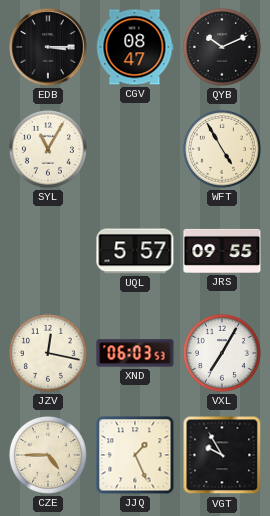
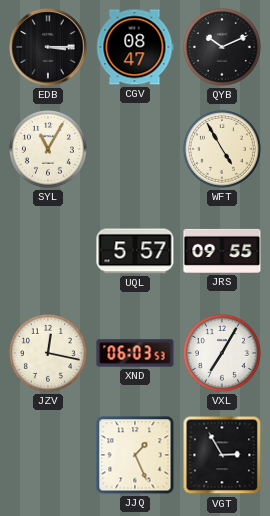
CZE: 4:45 -> none (48, 455)
VGT: 9:55 -> 2:55 (222, 455)
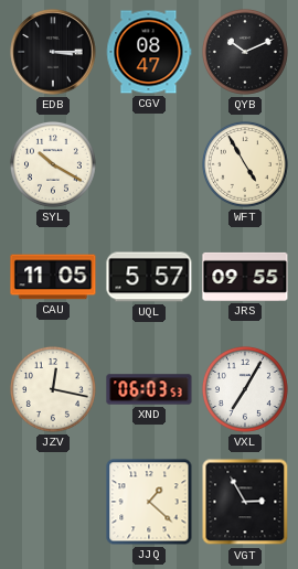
SYL: 11:05 -> 10:20 (53, 164)
CAU: none -> 11:05 (53, 277)
JJQ: 1:26 -> 1:22 (149, 502)
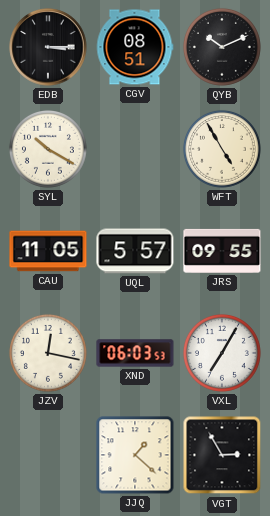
CGV: 08:47 -> 08:51 (135, 47)
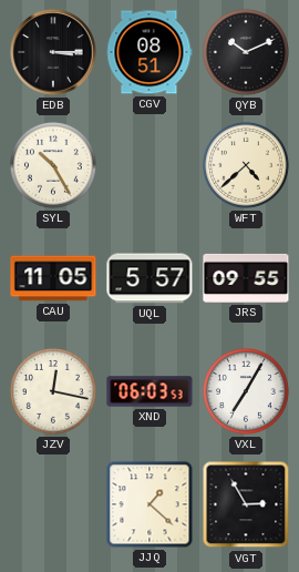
SYL: 10:20 -> 10:25 (53, 165)
WFT: 4:55 -> 4:38 (246, 165)
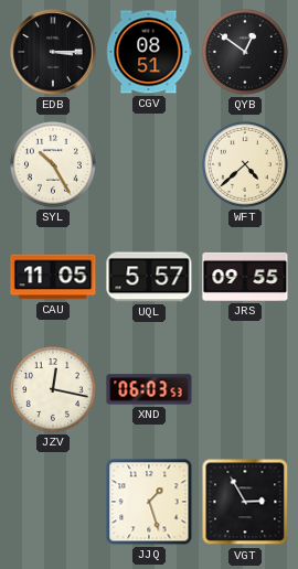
QYB: 10:11 -> 12:51 (245, 52)
VXL: 7:05 -> none (246, 391)
JJQ: 1:22 -> 1:27 (149, 502)
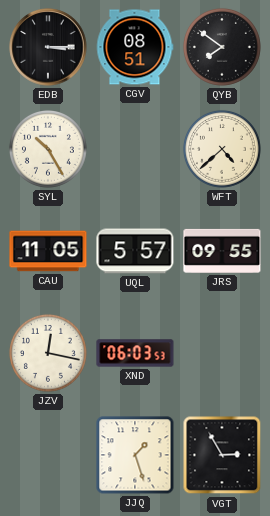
QYB: 12:51 -> 7:51 (222, 47)
